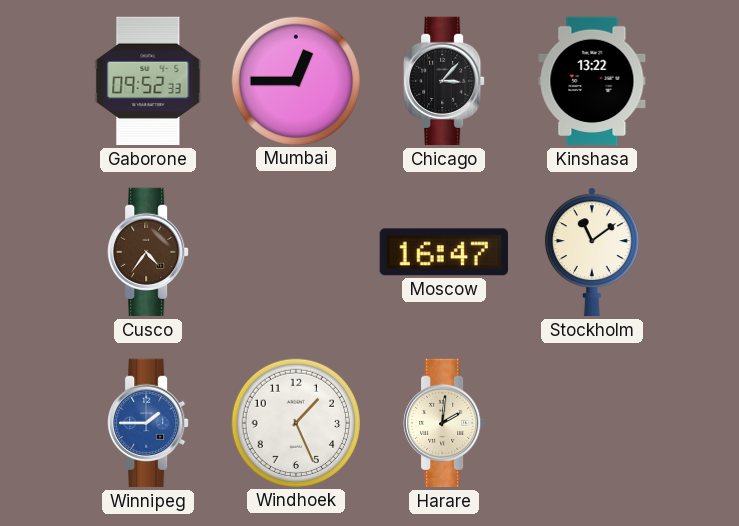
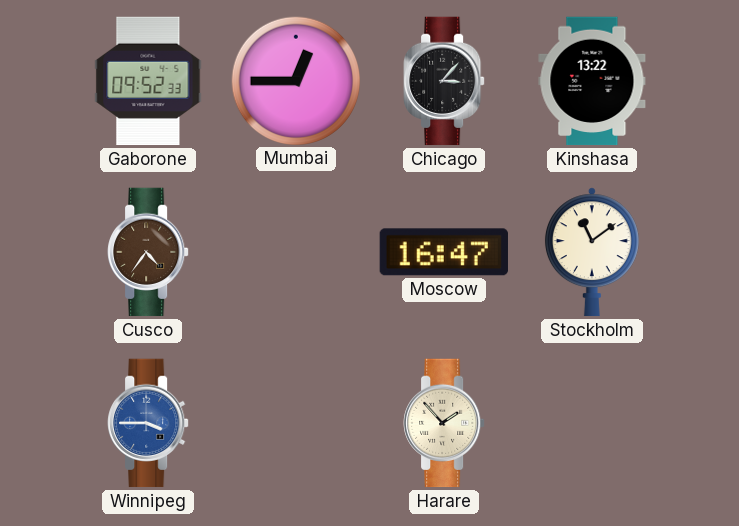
Winnipeg: 1:45 -> 3:45 (148, 423)
Windhoek: 1:26 -> none (295, 422)
Harare: 2:01 -> 1:53 (444, 423)
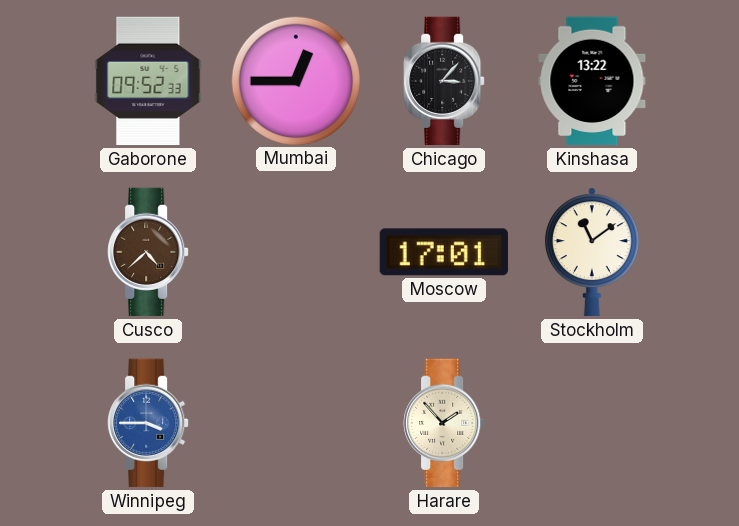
Cusco: 4:36 -> 4:38 (148, 252)
Moscow: 16:47 -> 17:01 (444, 252)
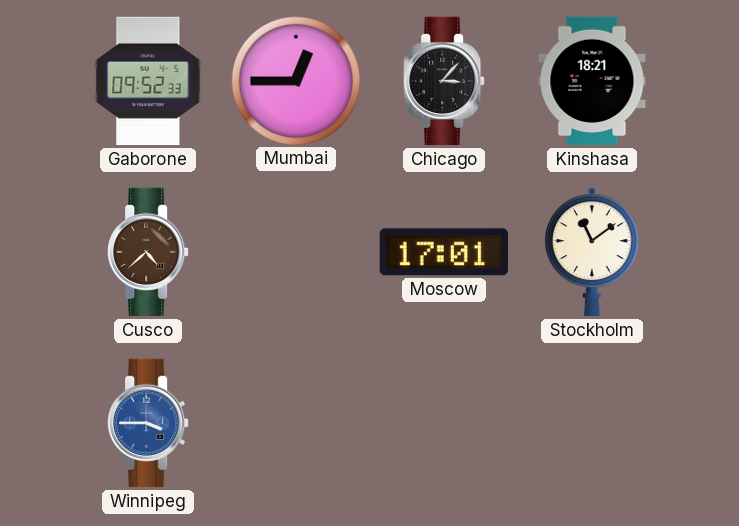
Kinshasa: 13:22 -> 18:21 (592, 81)
Harare: 1:53 -> none (444, 423)
